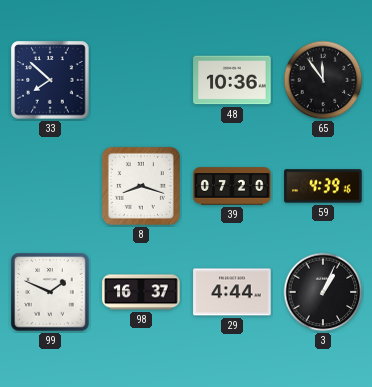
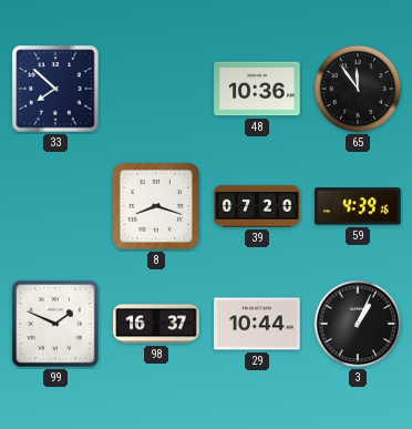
29: 4:44 -> 10:44 (257, 324)
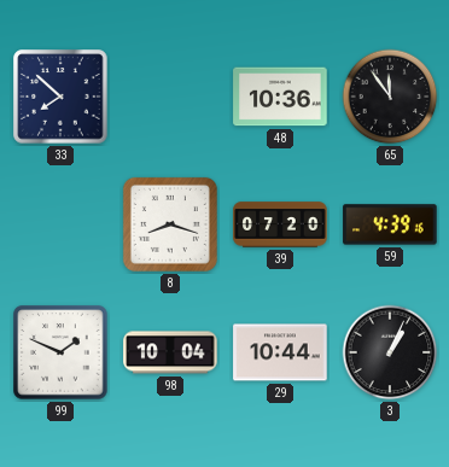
98: 16:37 -> 10:04 (170, 352)
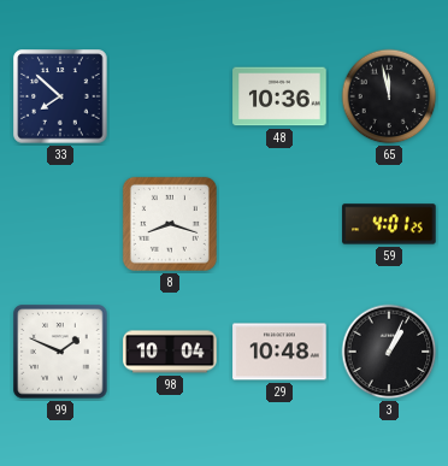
65: 11:54 -> 11:58 (389, 96)
39: 07:20 -> none (280, 224)
59: 4:39 -> 4:01 (389, 224)
29: 10:44 -> 10:48 (279, 352)
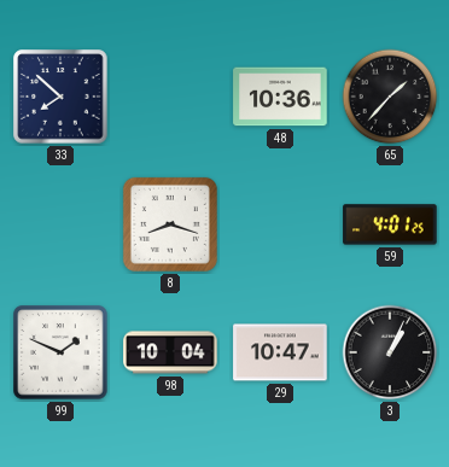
65: 11:58 -> 1:37 (390, 97)
29: 10:48 -> 10:47 (280, 352)
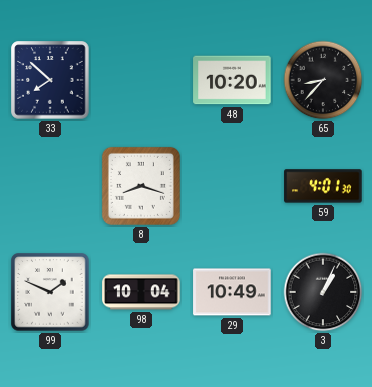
48: 10:36 -> 10:20 (232, 80)
65: 1:37 -> 8:37 (323, 80)
59: 4:01:25 -> 4:01:30 (323, 186)
29: 10:47 -> 10:49 (232, 292)
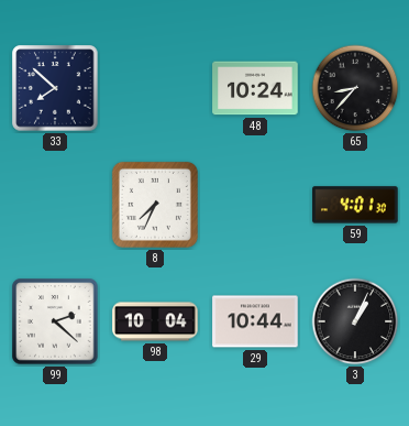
48: 10:20 -> 10:24 (255, 88)
8: 8:18 -> 7:34 (155, 205)
99: 1:49 -> 2:22 (55, 321)
29: 10:49 -> 10:44 (255, 321)
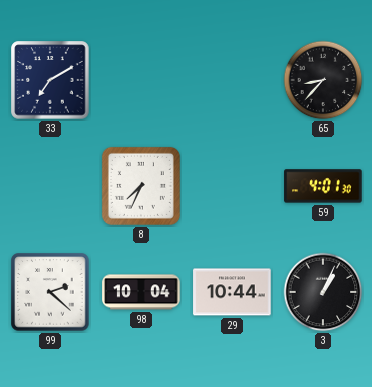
33: 7:52 -> 7:10 (50, 80)
48: 10:24 -> none (255, 88)
